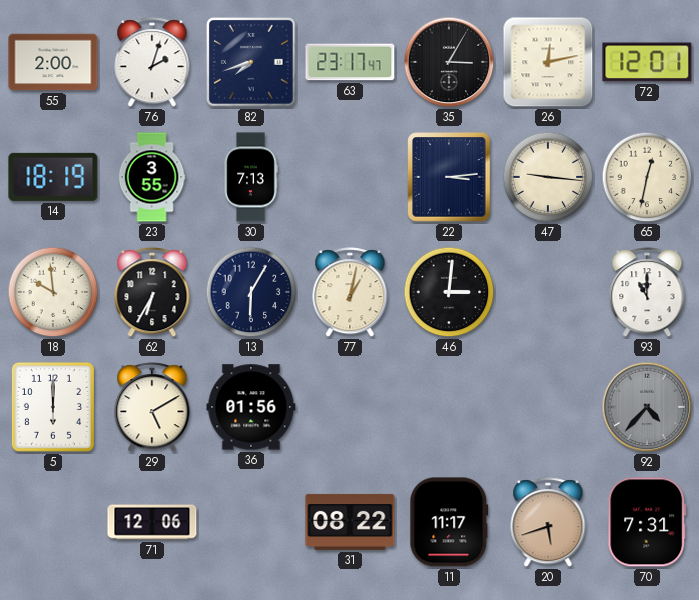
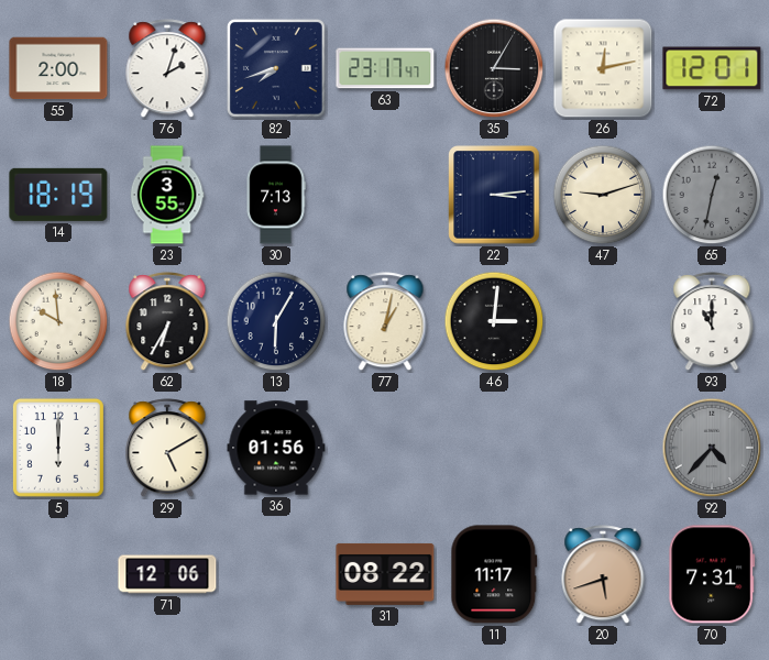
47: 9:16 -> 9:12 (603, 195)
65 dial: cream -> grey (712, 195)
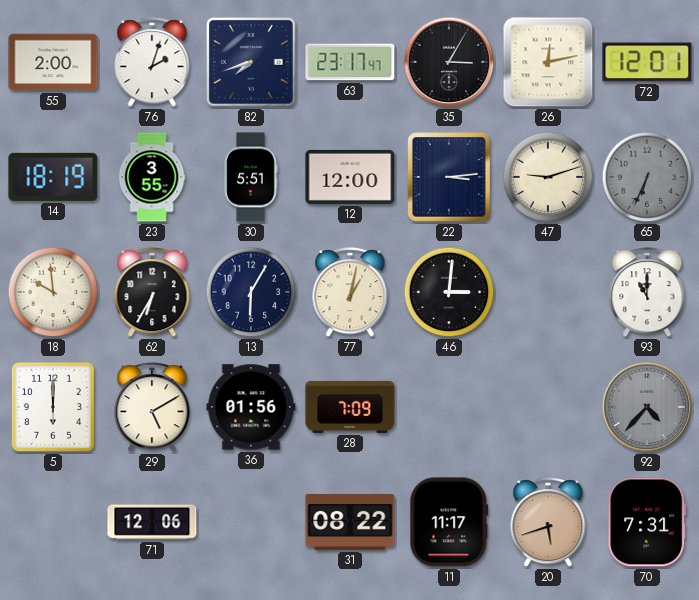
30: 7:13 -> 5:51 (251, 177)
12: none -> 12:00 (350, 177)
65: 12:32 -> 6:34 (647, 177)
28: none -> 7:09 (350, 407)
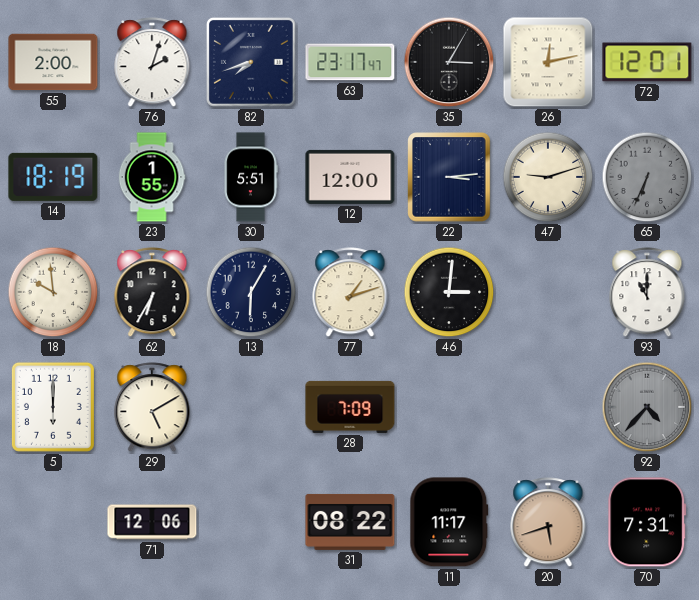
23: 3:55 -> 1:55 (152, 177)
77: 1:02 -> 1:12 (350, 293)
36: 01:56 -> none (251, 407)
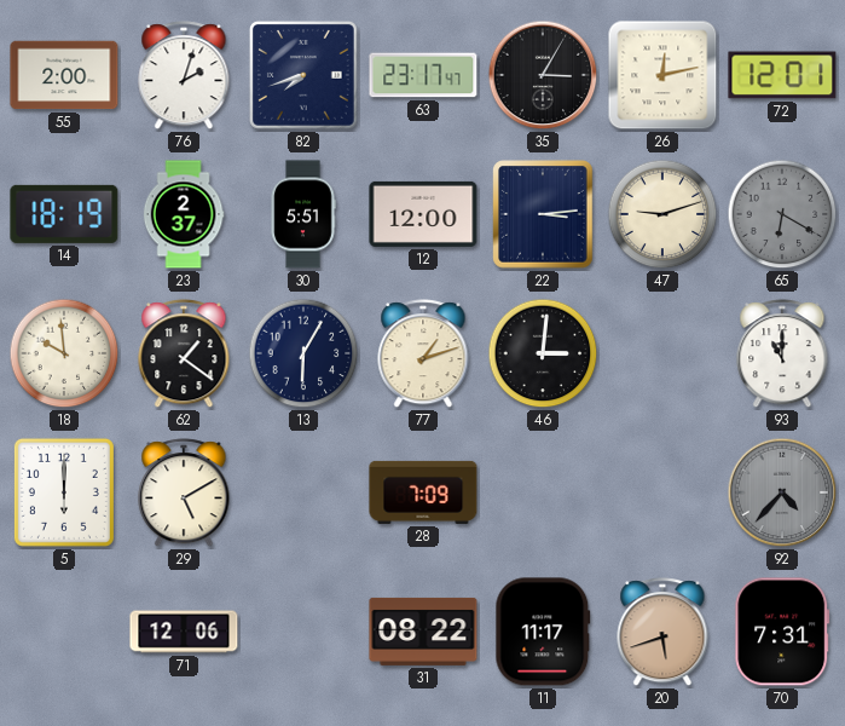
23: 1:55 -> 2:37 (184, 214)
65: 6:34 -> 6:20 (782, 214)
62: 6:35 -> 1:21 (184, 355)
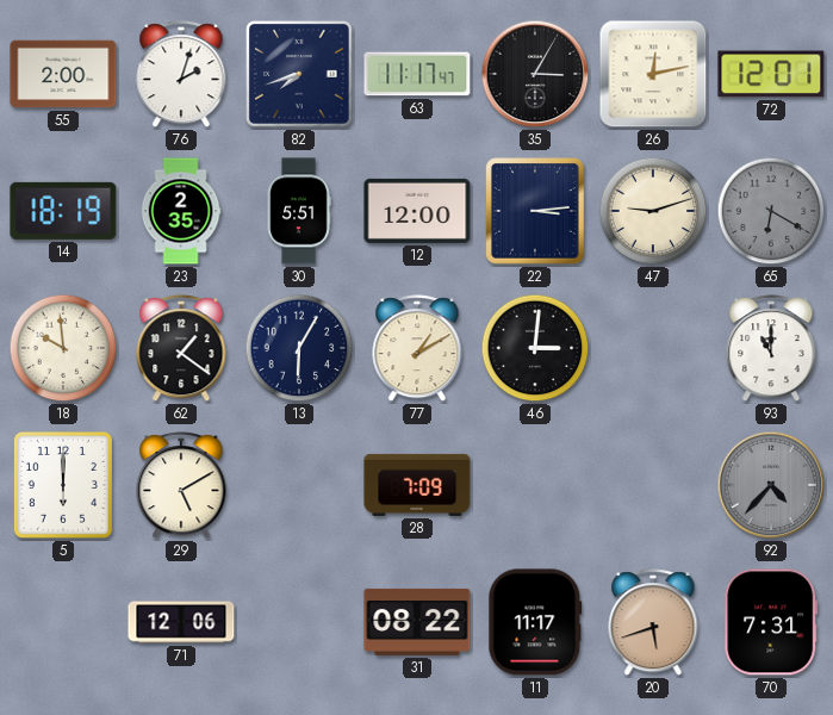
63: 23:17 -> 11:17 (417, 74)
23: 2:37 -> 2:35 (181, 211)
77: 1:12 -> 1:10 (417, 349)
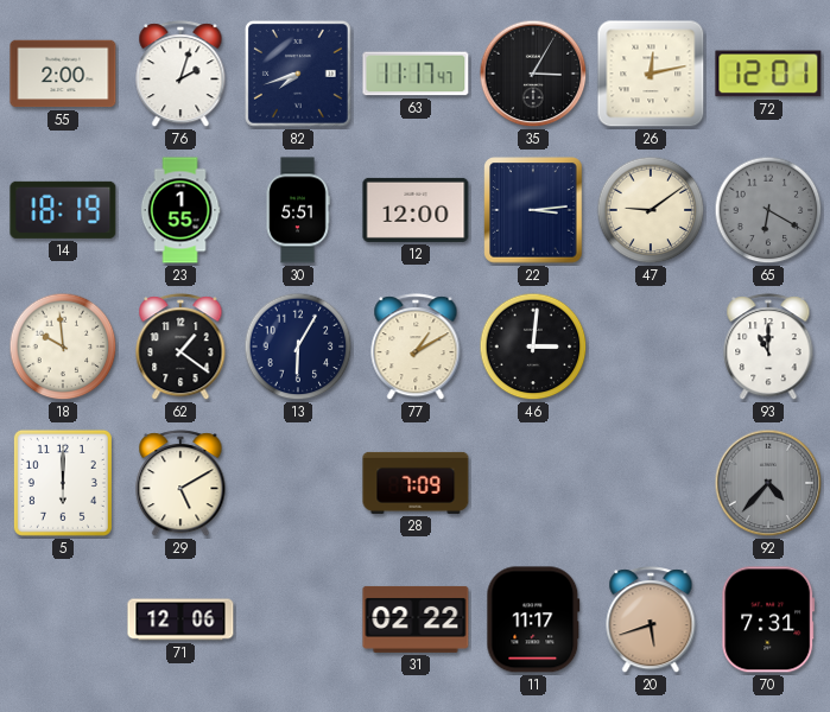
23: 2:35 -> 1:55 (180, 210)
47: 9:12 -> 9:09 (651, 210)
31: 08:22 -> 02:22 (416, 619)
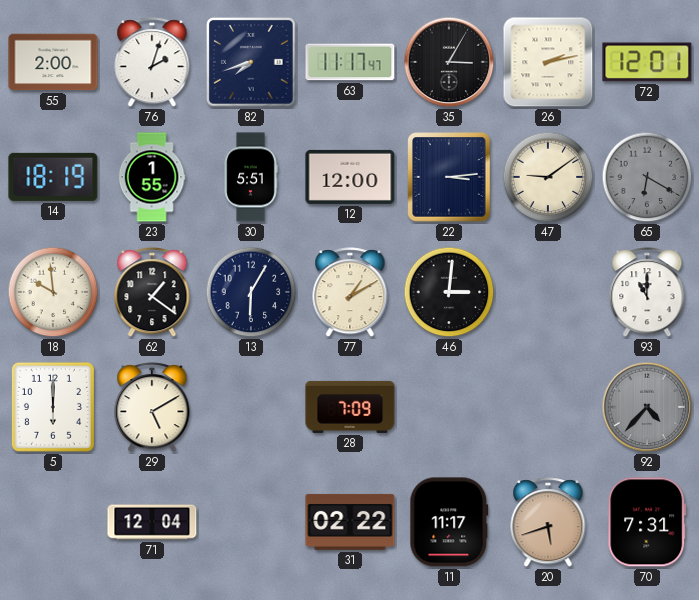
26: 12:13 -> 2:13 (548, 62)
71: 12:06 -> 12:04 (152, 522)
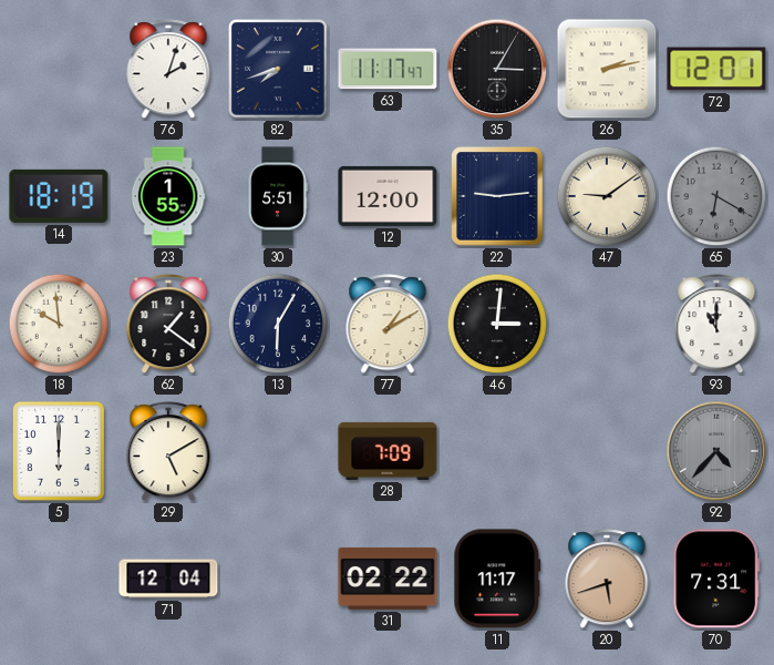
55: 2:00 -> none (53, 62)
22: 3:14 -> 9:14 (497, 196)
